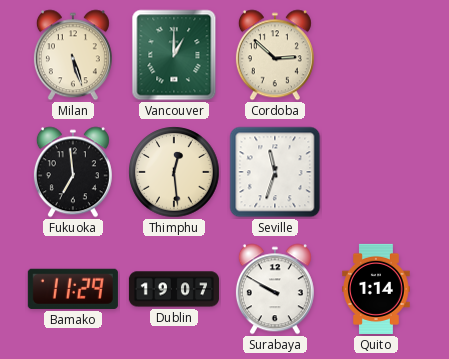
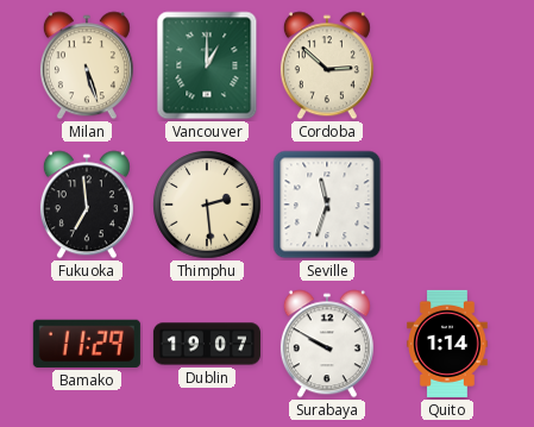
Thimphu: 12:29 -> 2:29 (207, 205)
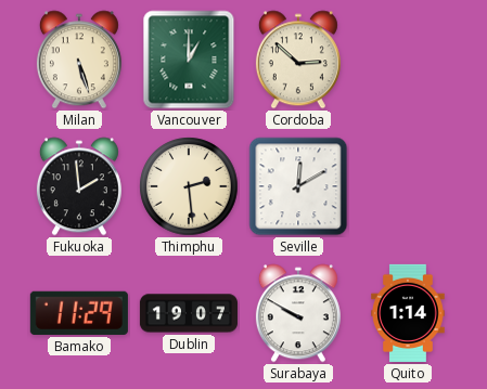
Fukuoka: 6:59 -> 1:59 (79, 186)
Seville: 11:33 -> 12:10 (298, 186)
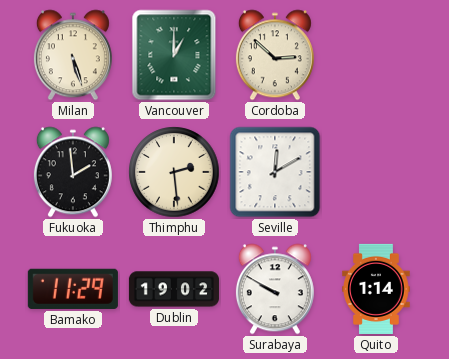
Dublin: 19:07 -> 19:02 (174, 289)
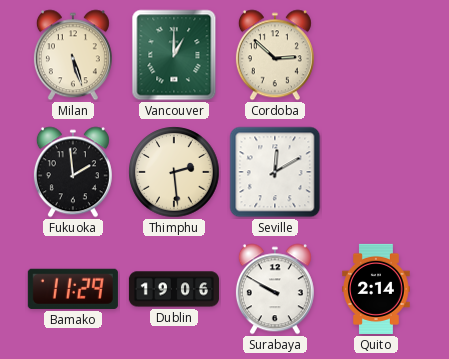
Dublin: 19:02 -> 19:06 (174, 289)
Quito: 1:14 -> 2:14 (376, 289)
